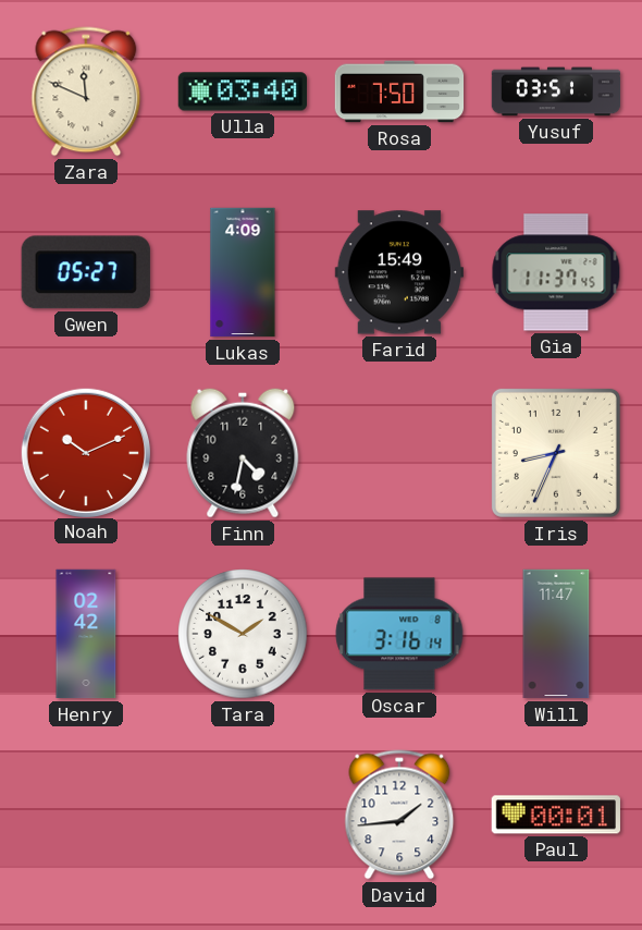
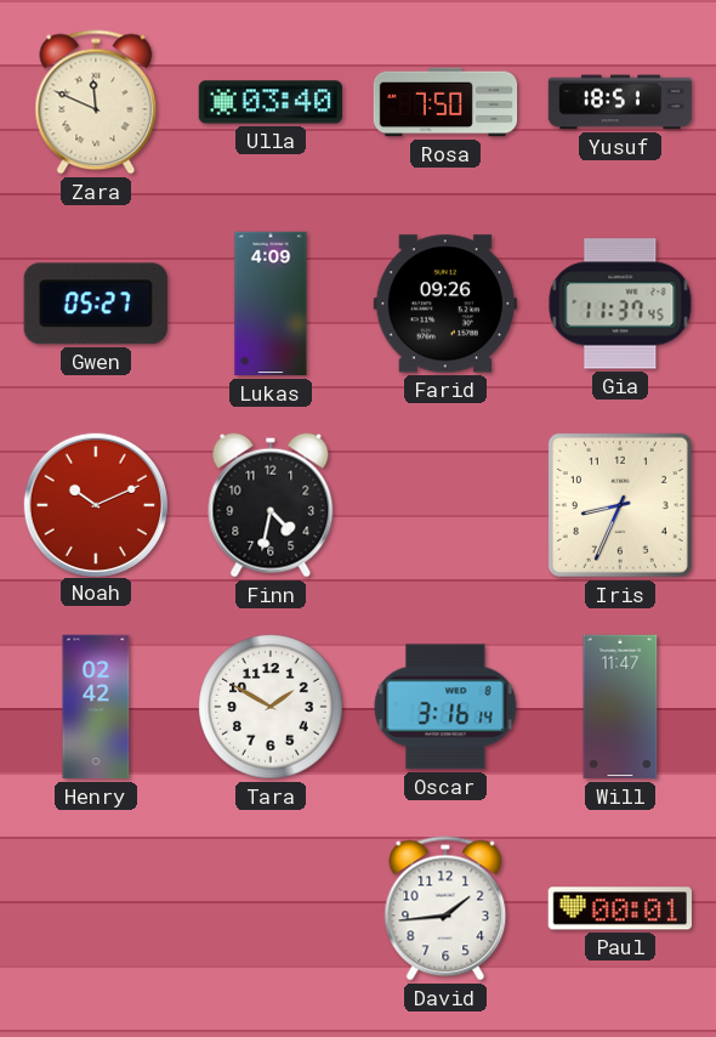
Yusuf: 03:51 -> 18:51 (620, 102)
Farid: 15:49 -> 09:26 (445, 304)
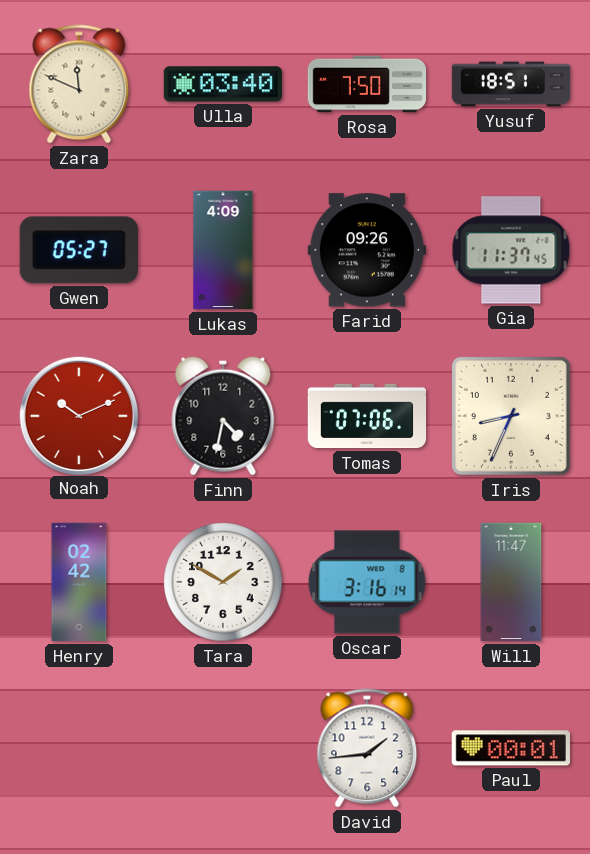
Tomas: none -> 07:06 (367, 416)
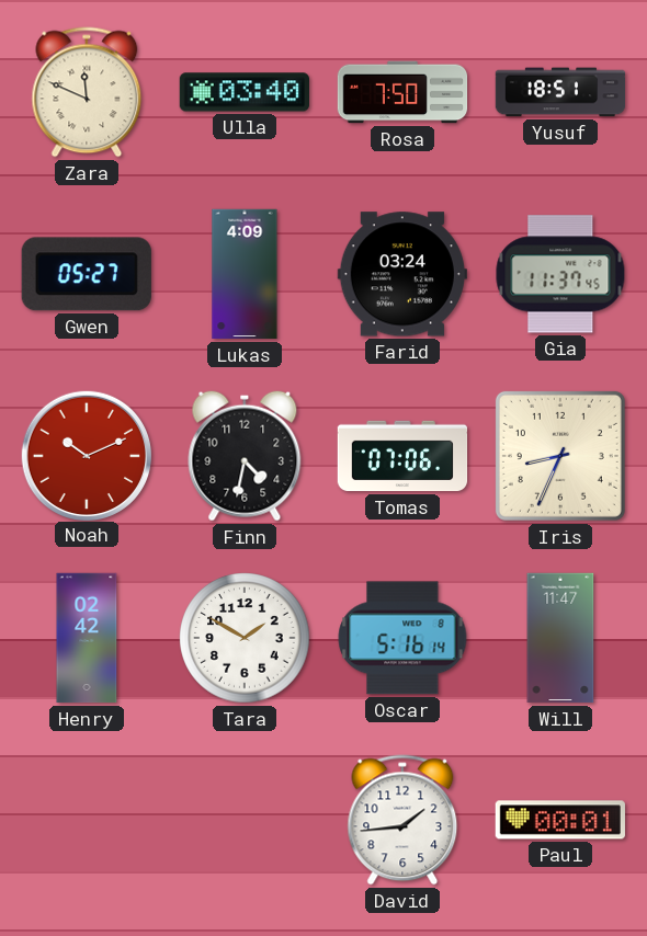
Farid: 09:26 -> 03:24 (402, 274)
Oscar: 3:16 -> 5:16 (402, 638)
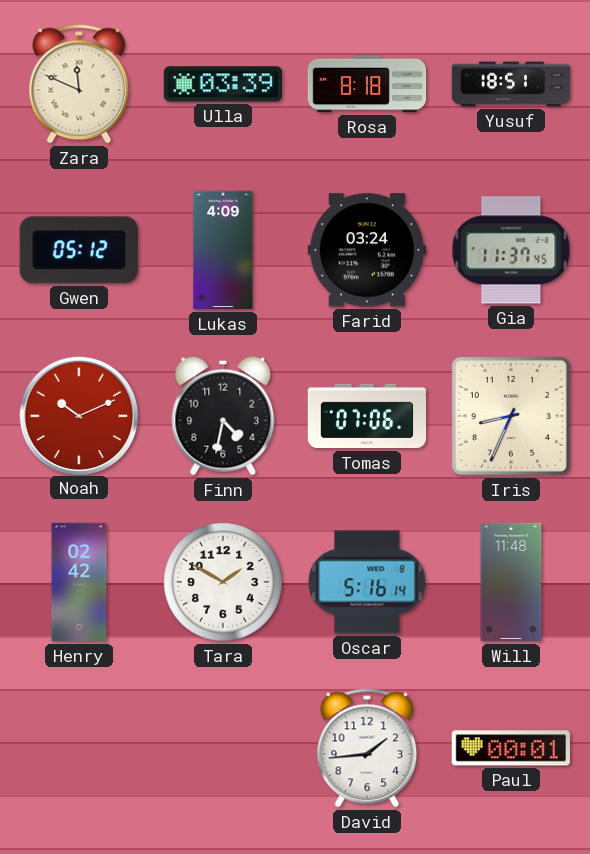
Ulla: 03:40 -> 03:39 (222, 84)
Rosa: 7:50 -> 8:18 (367, 84)
Gwen: 05:27 -> 05:12 (79, 250)
Will: 11:47 -> 11:48 (511, 582)
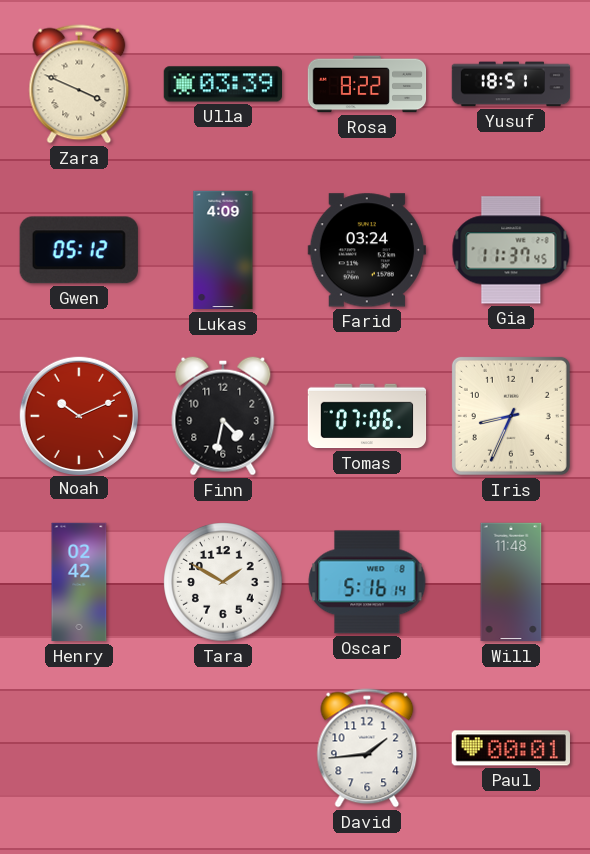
Zara: 11:49 -> 3:49 (79, 84)
Rosa: 8:18 -> 8:22 (367, 84)
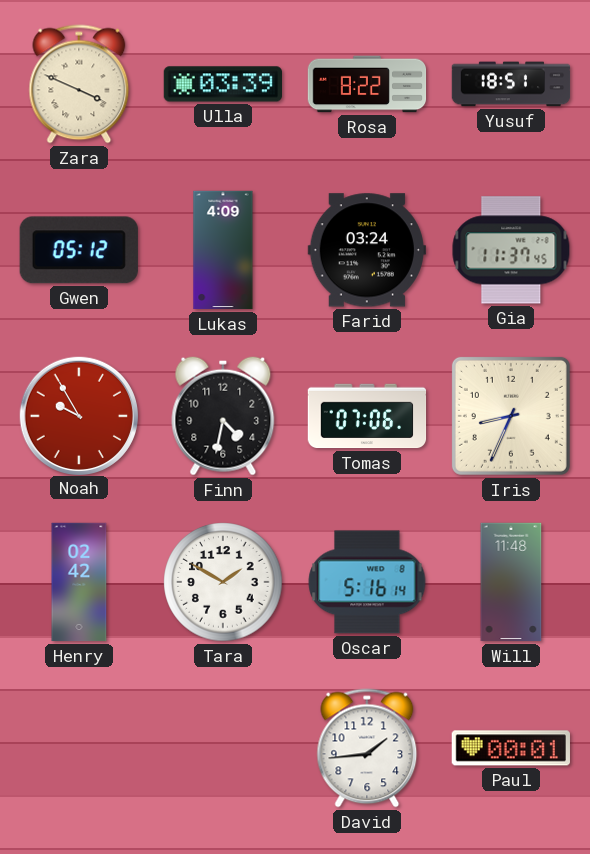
Noah: 10:11 -> 9:55 (78, 415)
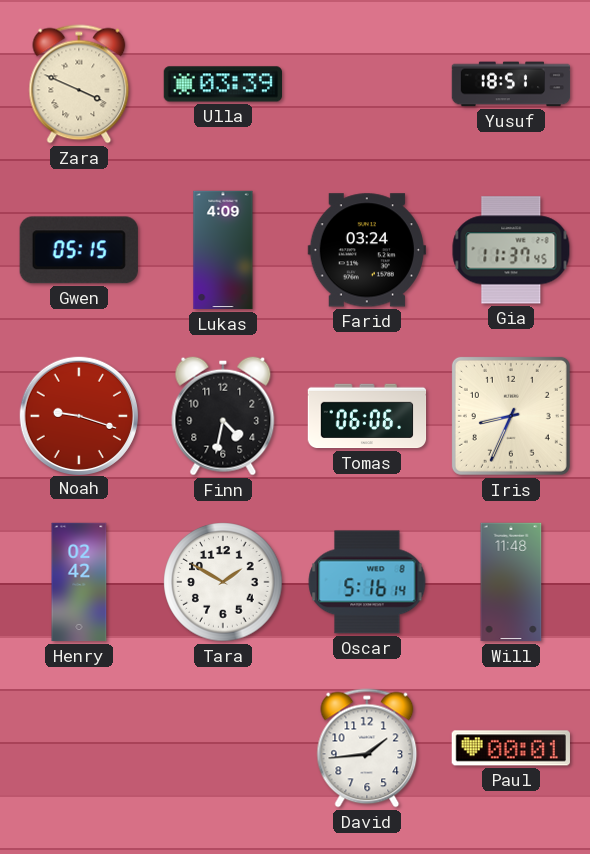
Rosa: 8:22 -> none (367, 84)
Gwen: 05:12 -> 05:15 (79, 250)
Noah: 9:55 -> 9:18 (78, 415)
Tomas: 07:06 -> 06:06 (367, 416)
